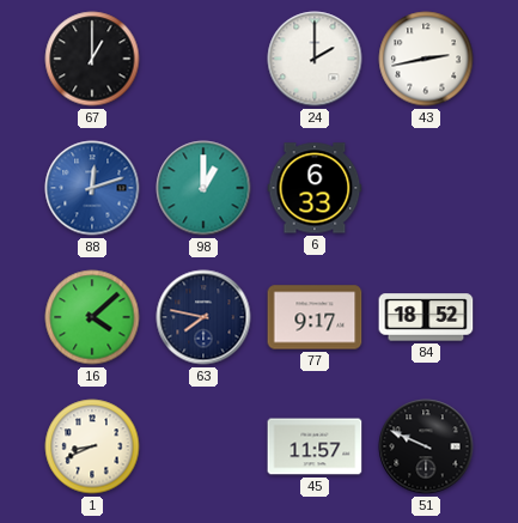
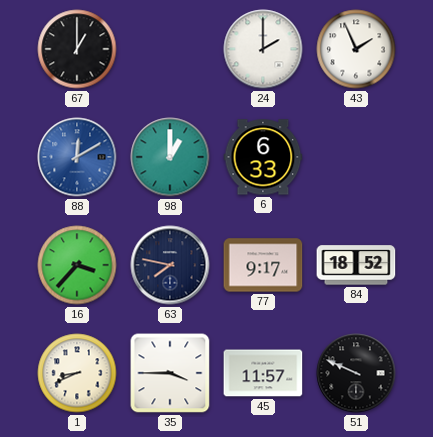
43: 2:43 -> 1:56 (356, 49)
88: 12:12 -> 12:10 (77, 157)
16: 4:08 -> 3:37 (77, 265)
35: none -> 3:45 (170, 373)
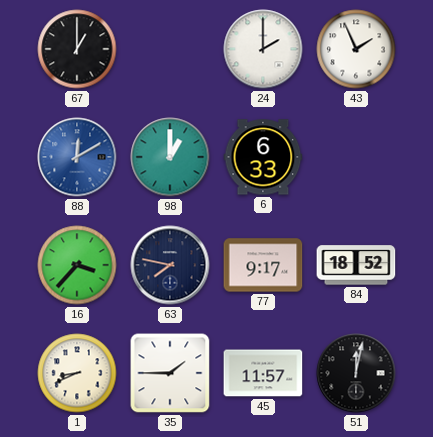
35: 3:45 -> 1:45 (170, 373)
51: 9:49 -> 12:02 (356, 373)
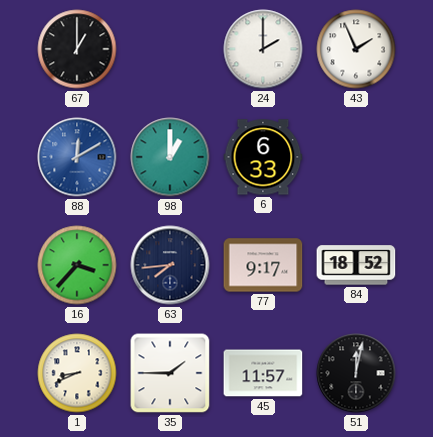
63: 7:47 -> 7:44 (170, 265)
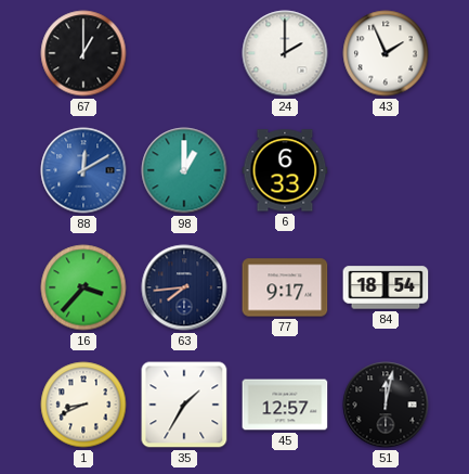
84: 18:52 -> 18:54 (386, 287)
35: 1:45 -> 1:35 (184, 405)
45: 11:57 -> 12:57 (285, 405)
